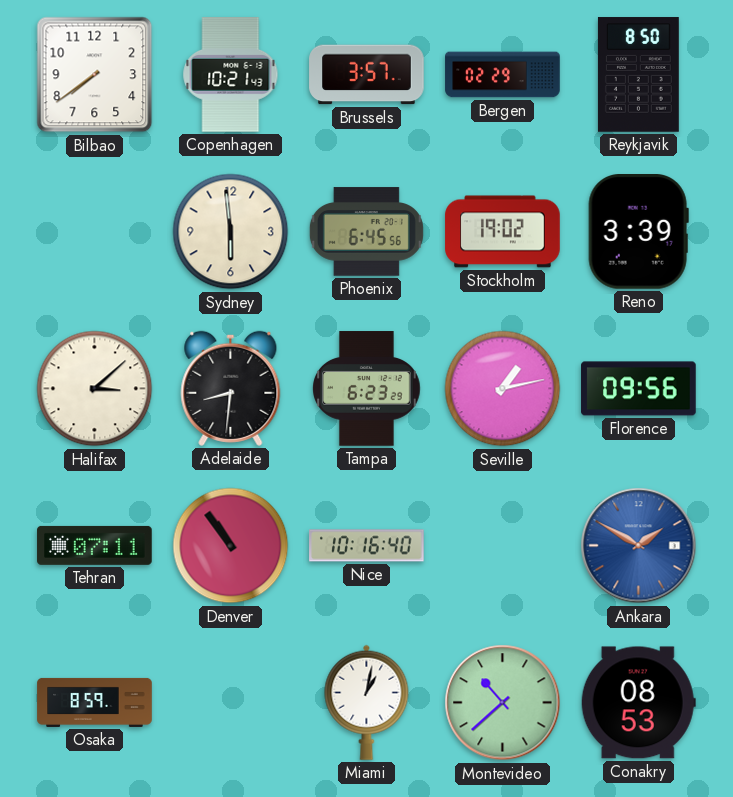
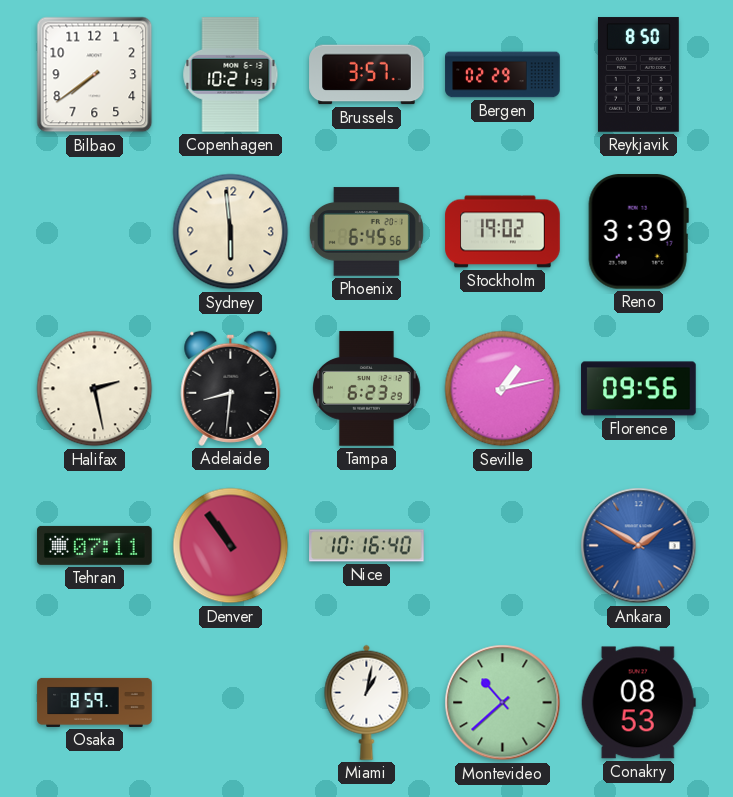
Halifax: 3:08 -> 2:28 (95, 389)
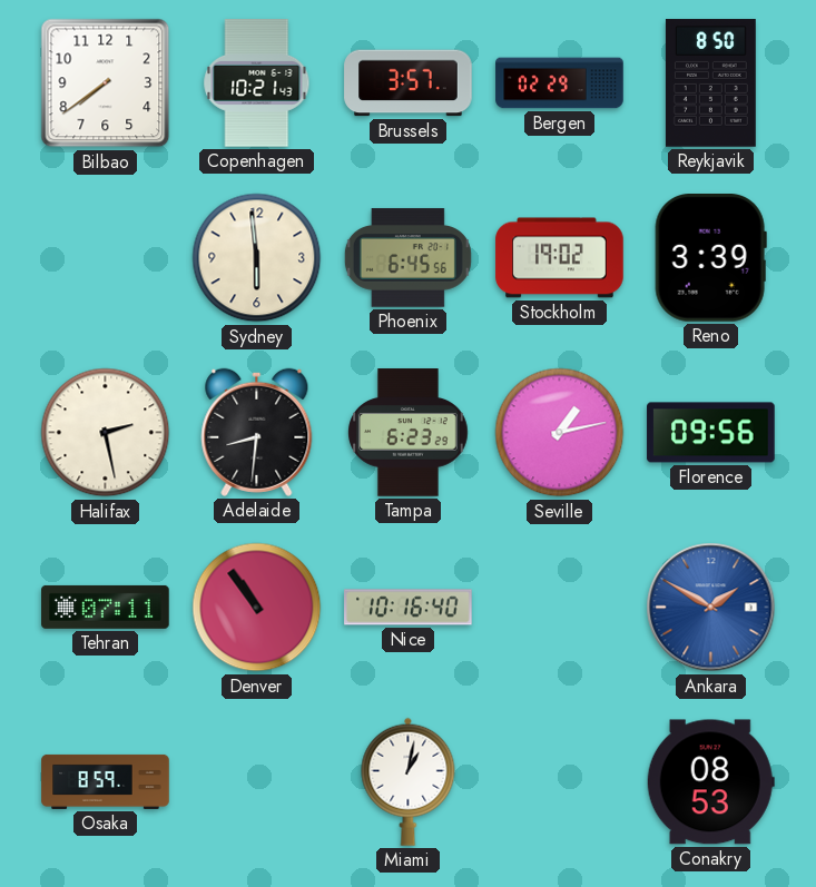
Montevideo: 10:38 -> none (503, 703)
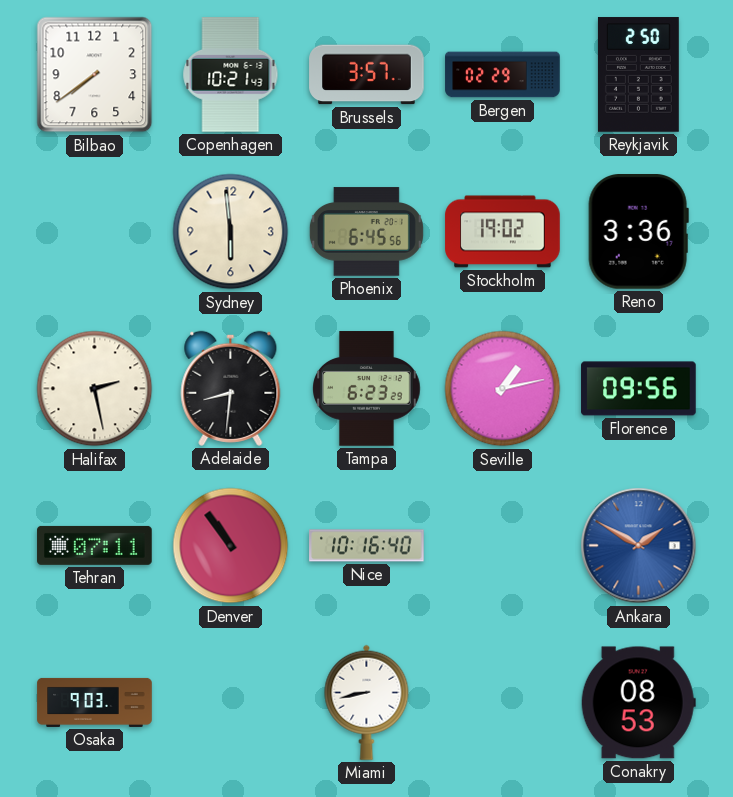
Reykjavik: 8:50 -> 2:50 (638, 75)
Reno: 3:39 -> 3:36 (638, 232)
Osaka: 8:59 -> 9:03 (95, 702)
Miami: 1:02 -> 8:43 (367, 702)
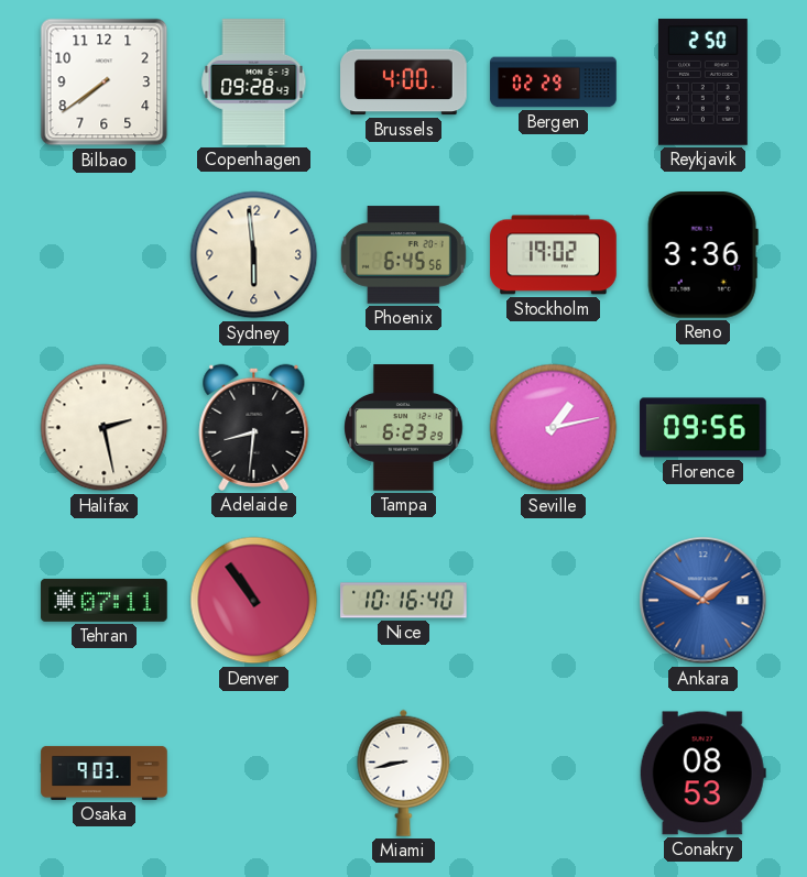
Copenhagen: 10:21 -> 09:28 (254, 83)
Brussels: 3:57 -> 4:00 (404, 83)
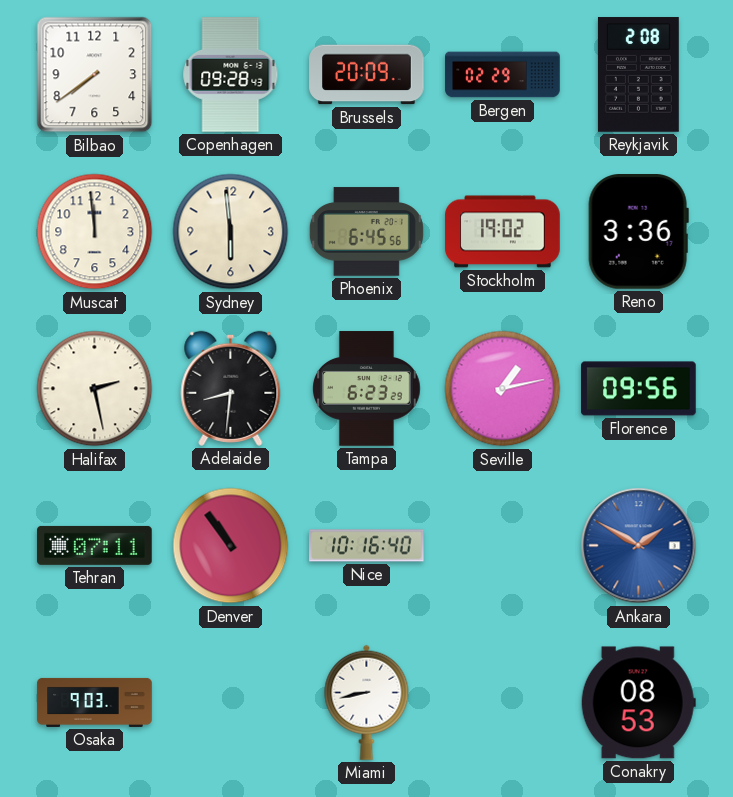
Brussels: 4:00 -> 20:09 (367, 75)
Reykjavik: 2:50 -> 2:08 (638, 75)
Muscat: none -> 11:59 (95, 232)
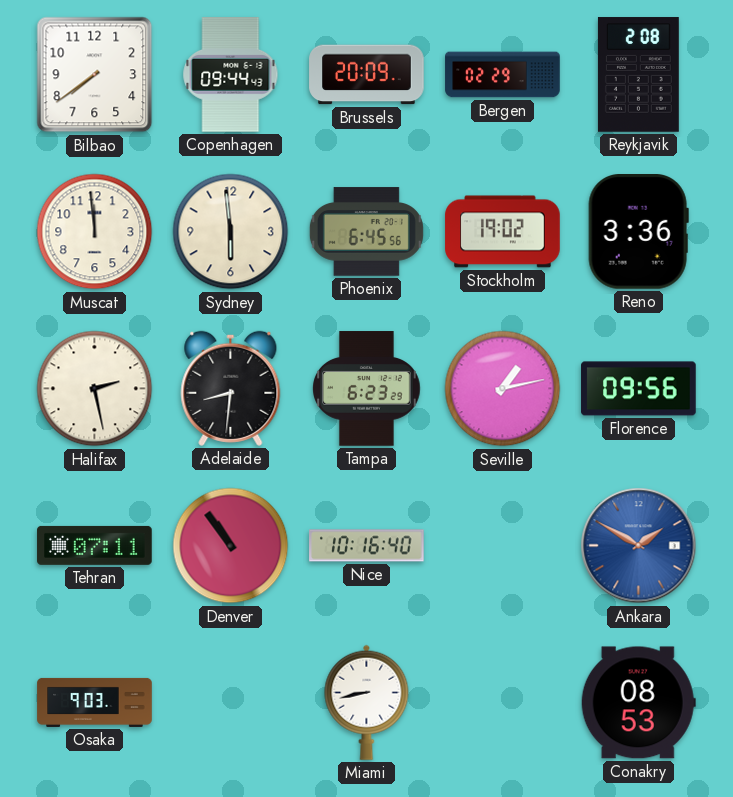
Copenhagen: 09:28 -> 09:44 (231, 75)
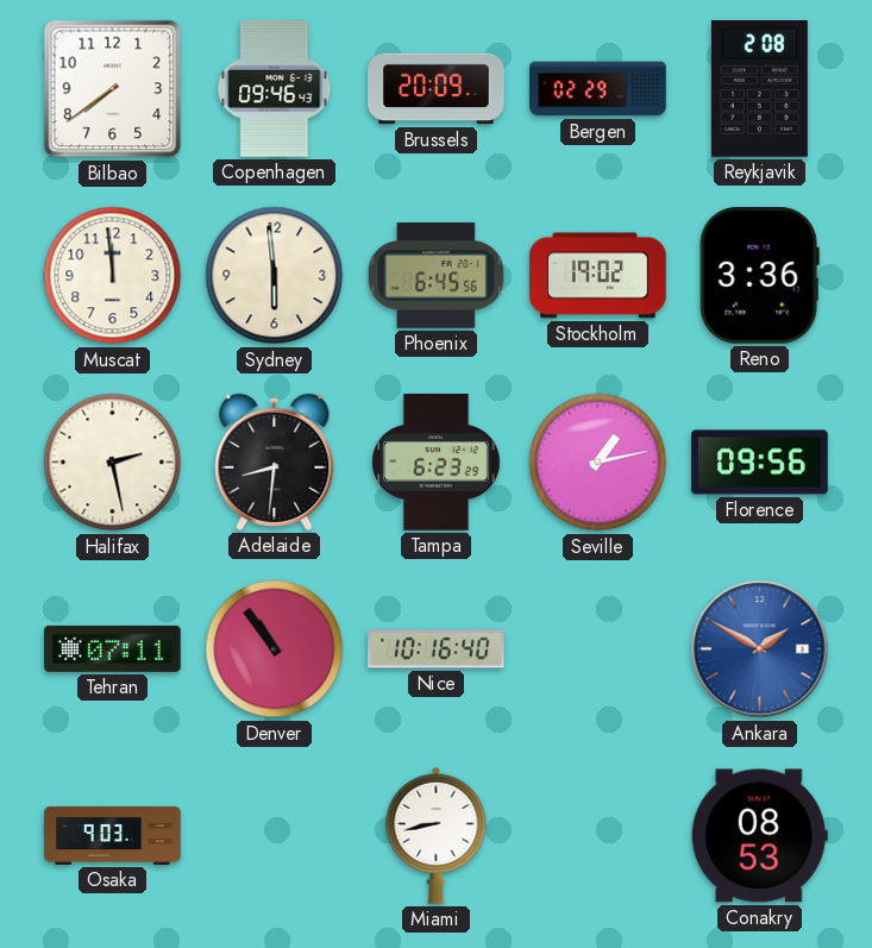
Copenhagen: 09:44 -> 09:46 (275, 89)
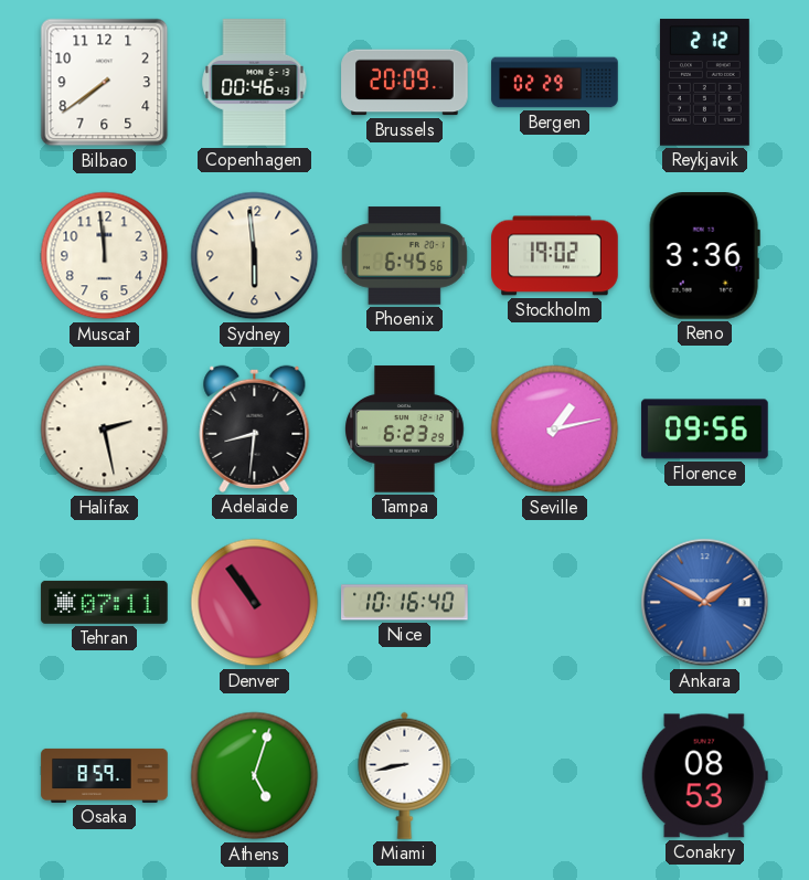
Copenhagen: 09:46 -> 00:46 (255, 83)
Reykjavik: 2:08 -> 2:12 (704, 83)
Osaka: 9:03 -> 8:59 (105, 775)
Athens: none -> 5:03 (255, 776)
